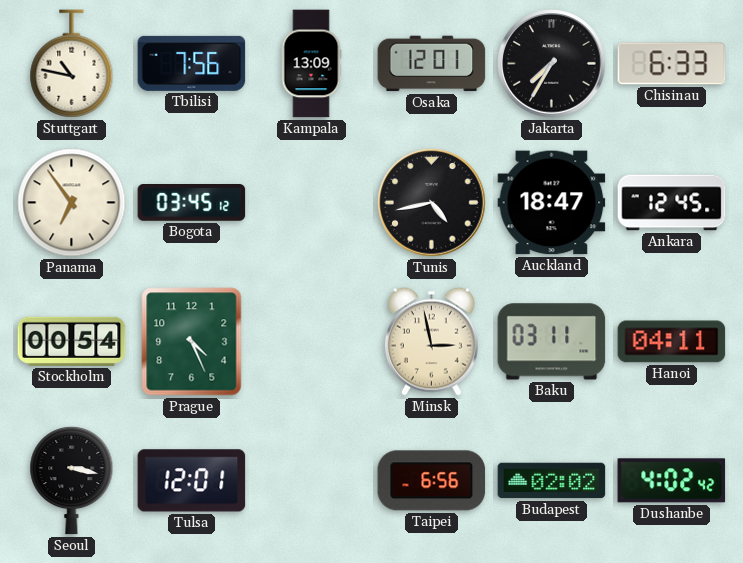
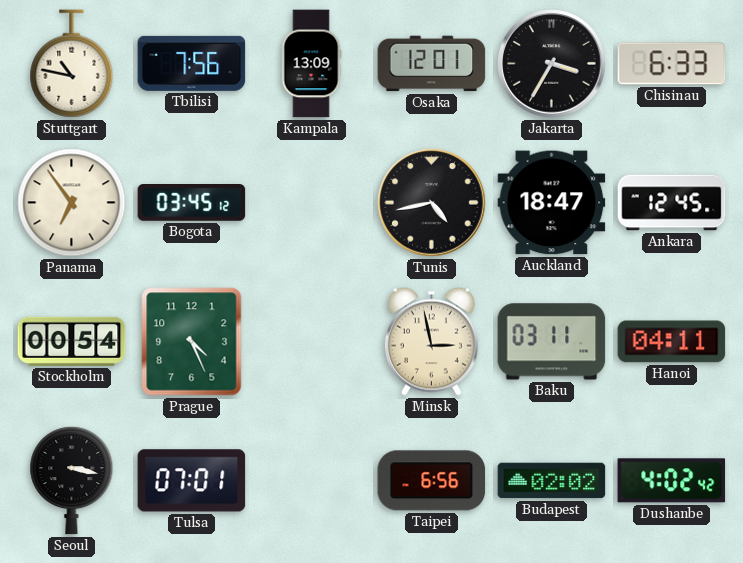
Jakarta: 7:35 -> 3:35 (552, 64)
Tulsa: 12:01 -> 07:01 (192, 481)
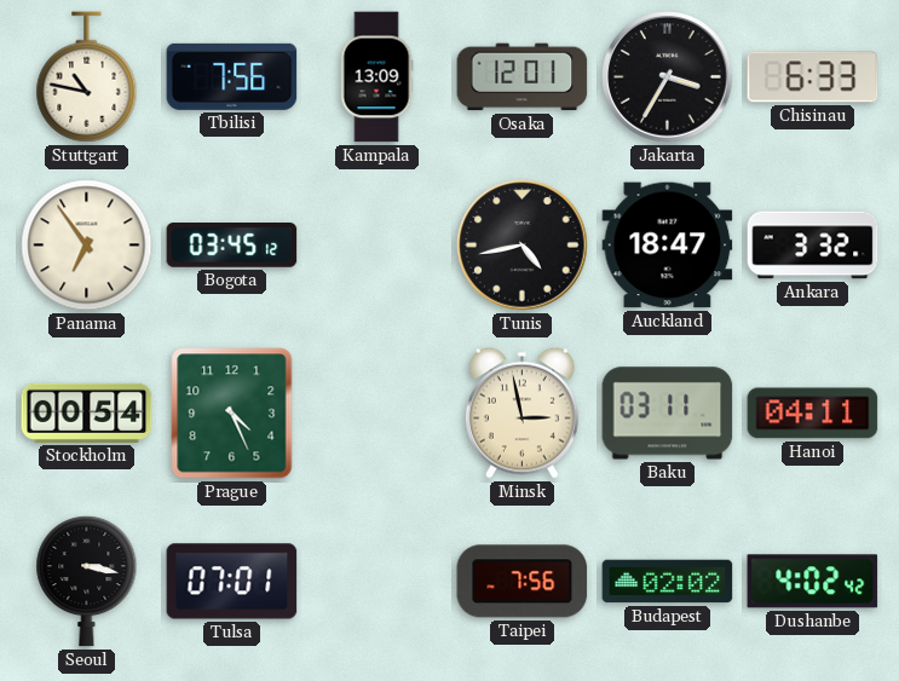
Ankara: 12:45 -> 3:32 (813, 246)
Taipei: 6:56 -> 7:56 (523, 582)
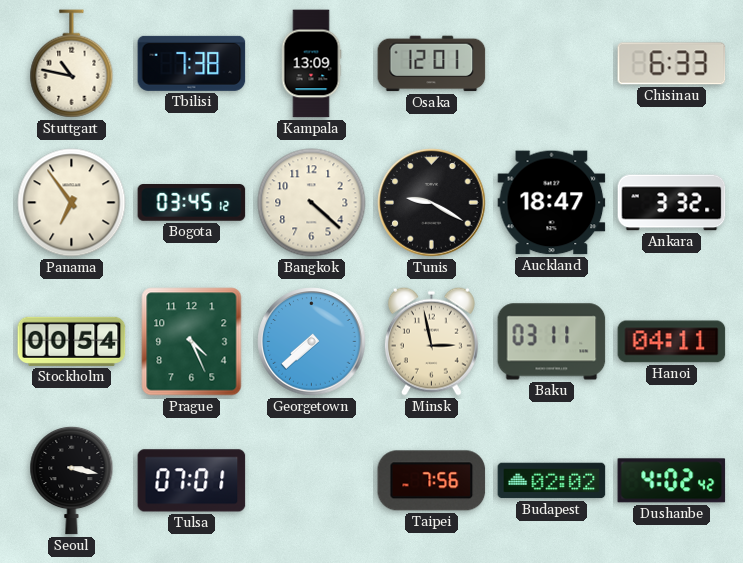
Tbilisi: 7:56 -> 7:38 (192, 63)
Jakarta: 3:35 -> none (668, 77)
Bangkok: none -> 4:22 (312, 203)
Tunis: 4:43 -> 9:20 (432, 203)
Georgetown: none -> 7:38 (312, 342)
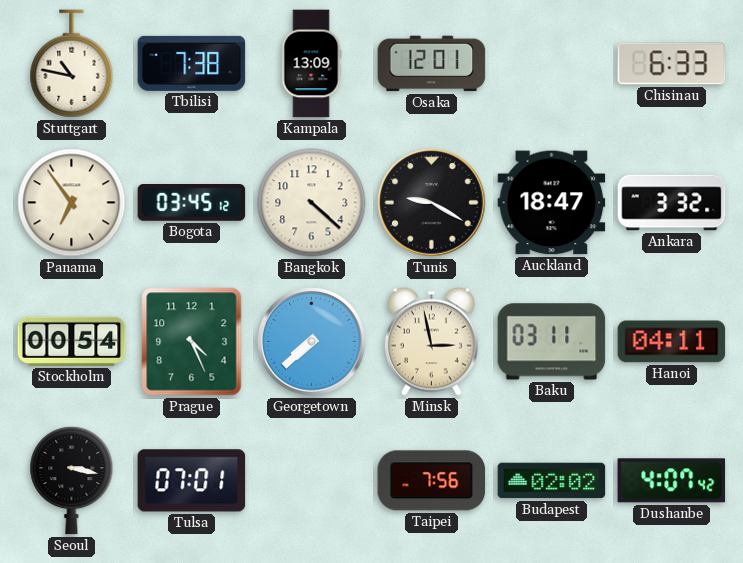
Dushanbe: 4:02 -> 4:07 (672, 481)
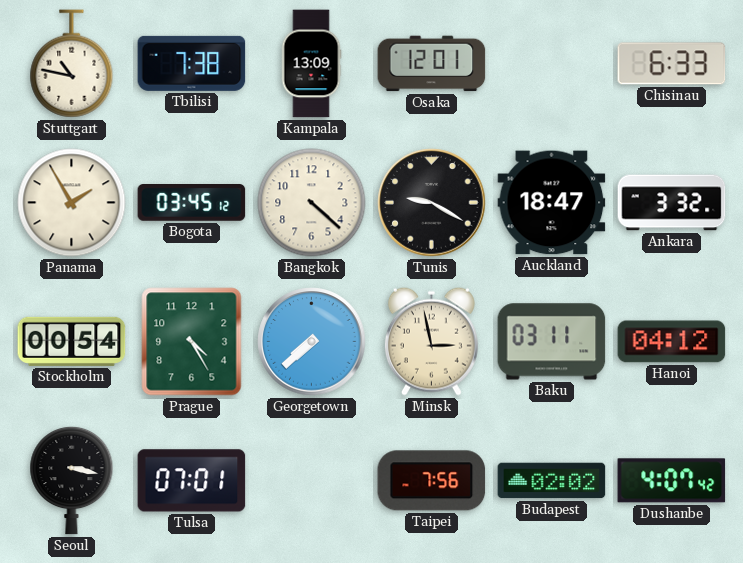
Panama: 6:54 -> 1:55 (72, 203)
Prague: 4:26 -> 4:25 (192, 342)
Hanoi: 04:11 -> 04:12 (672, 342)
